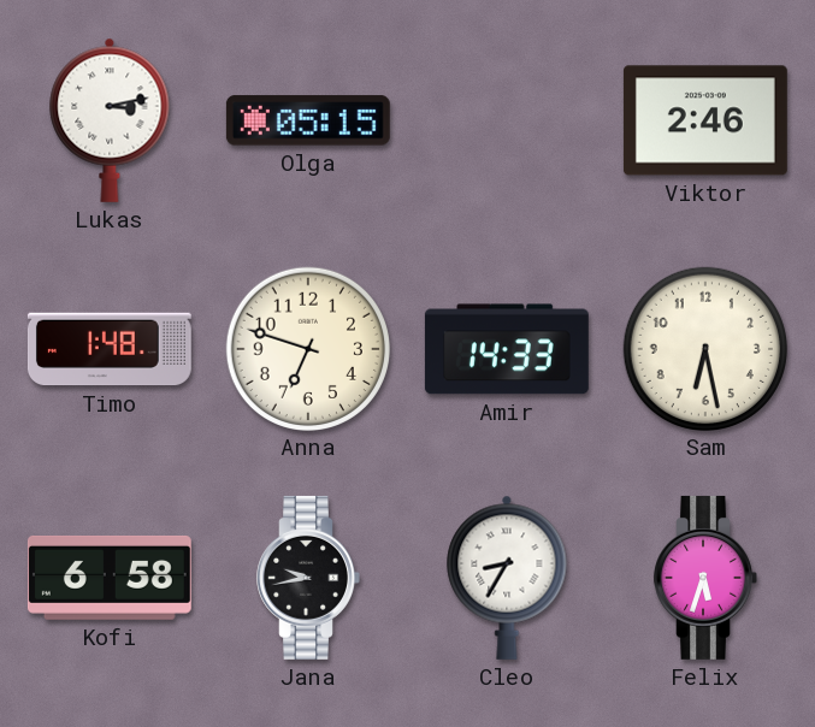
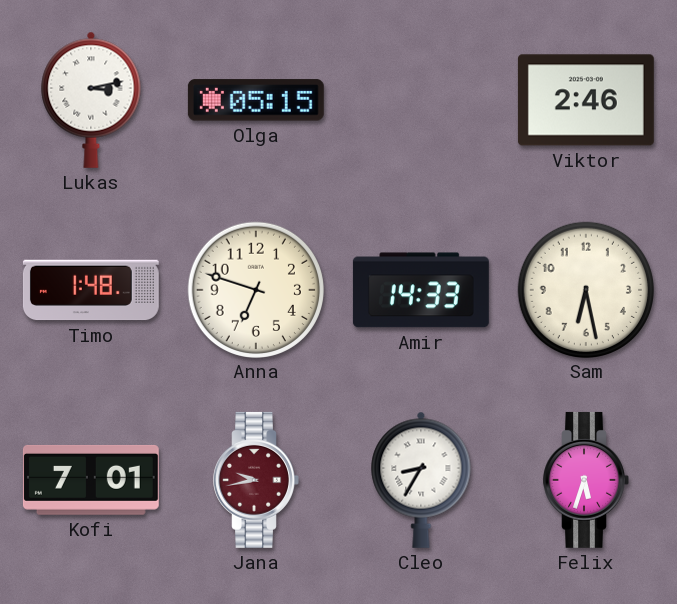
Kofi: 6:58 -> 7:01 (91, 480)
Jana dial: black -> burgundy (256, 480)
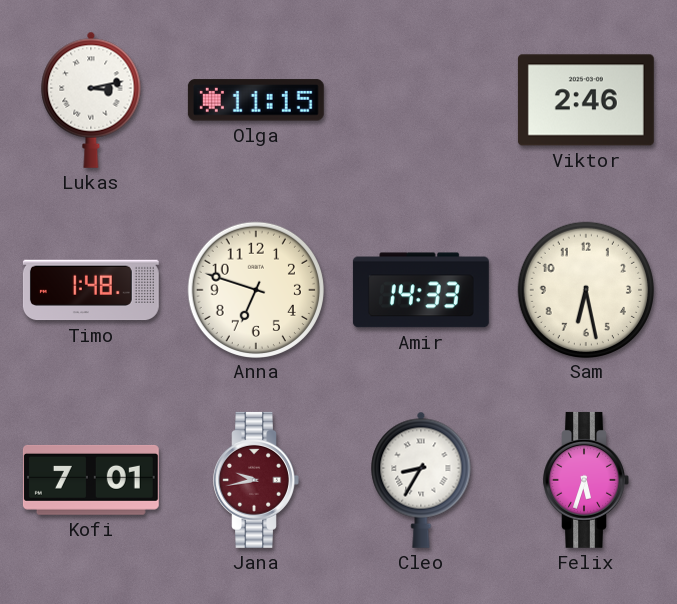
Olga: 05:15 -> 11:15 (256, 100)
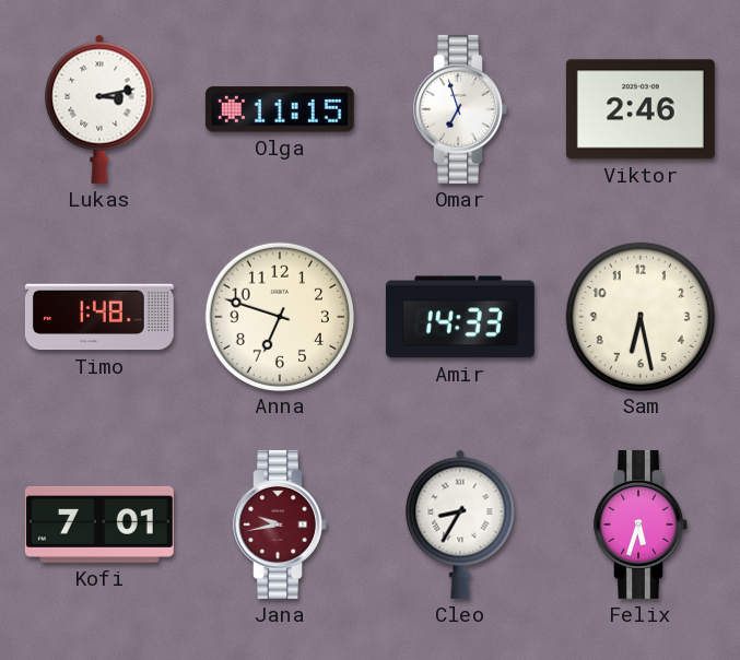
Omar: none -> 6:57 (460, 109)
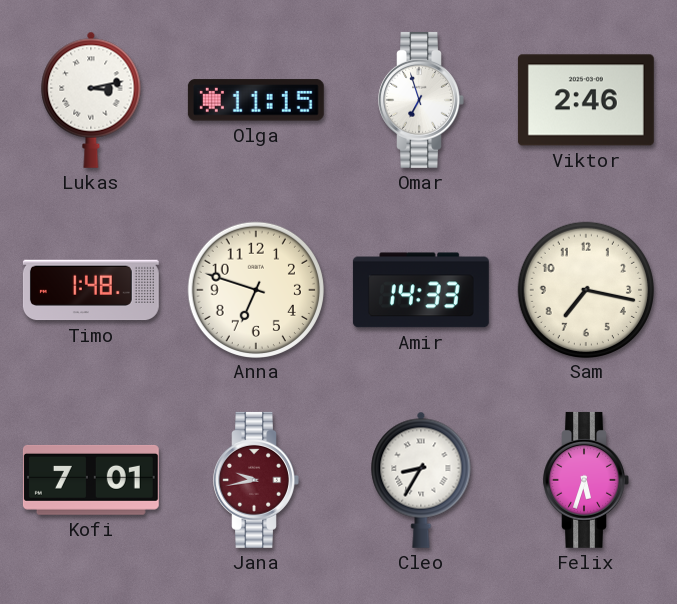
Sam: 6:28 -> 7:17 (585, 289)
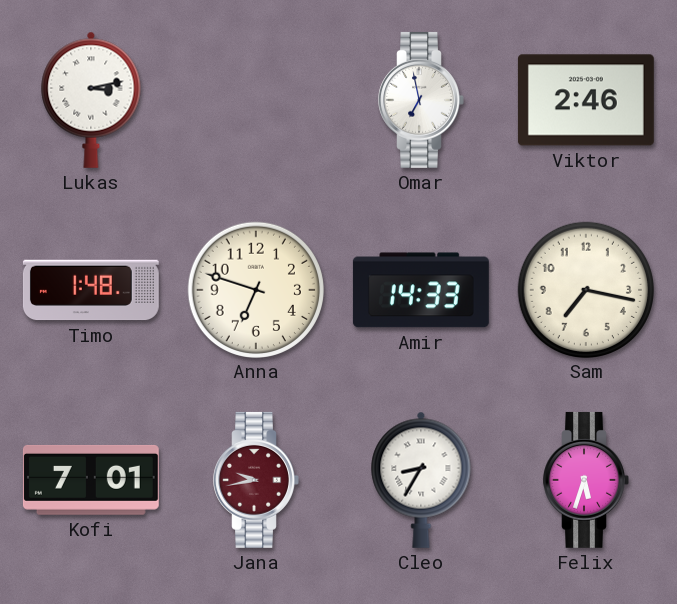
Olga: 11:15 -> none (256, 100)
Omar: 6:57 -> 6:58 (421, 100)
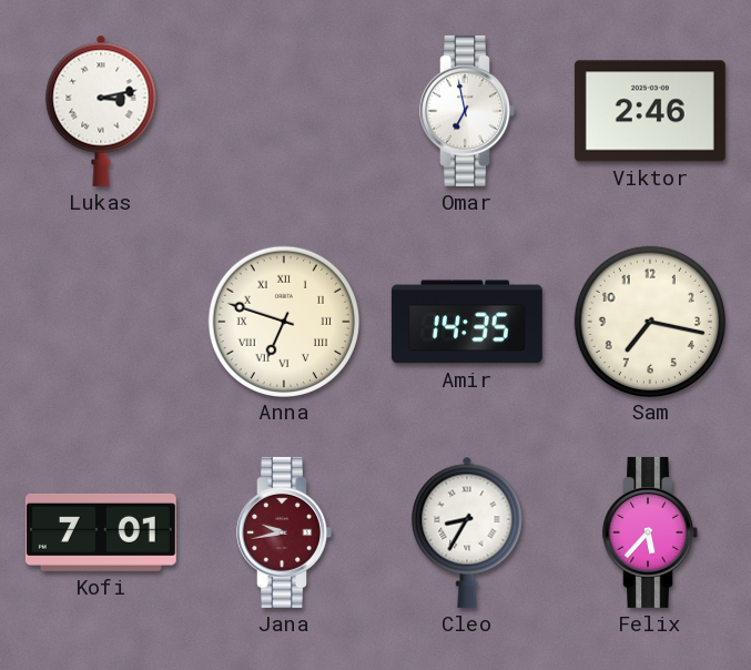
Timo: 1:48 -> none (91, 290)
Anna numerals: Arabic -> Roman (283, 321)
Amir: 14:33 -> 14:35 (467, 322)
Felix: 5:33 -> 5:37 (650, 532)
